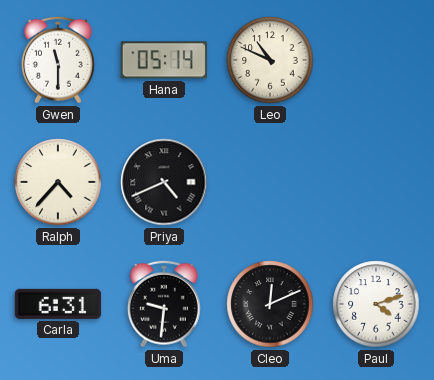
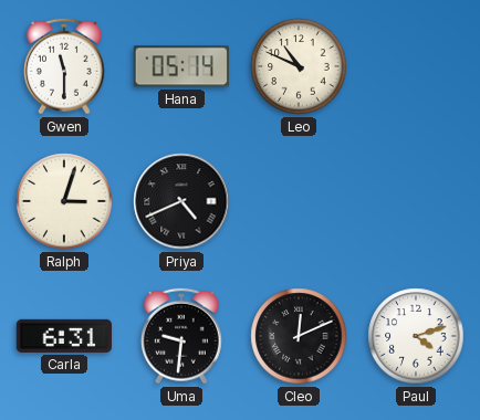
Ralph: 4:37 -> 3:03 (64, 201)
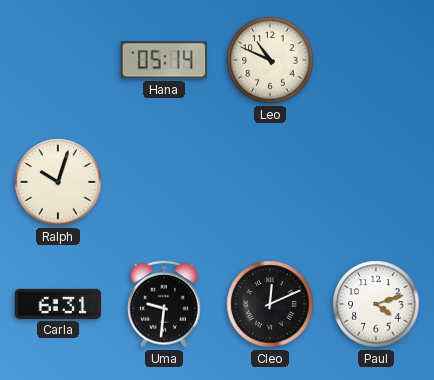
Gwen: 11:30 -> none (64, 66)
Ralph: 3:03 -> 10:03 (58, 182)
Priya: 4:41 -> none (181, 201)
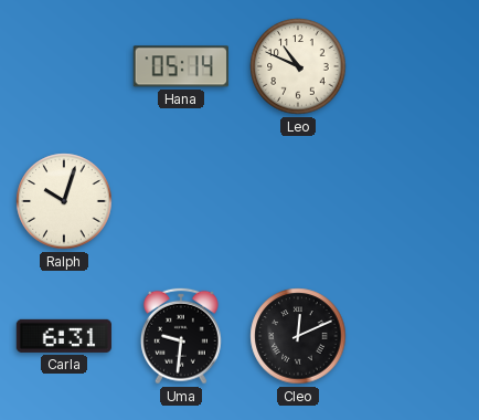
Paul: 4:12 -> none (376, 304)
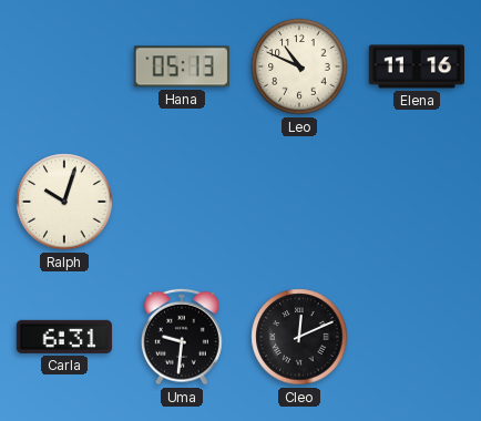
Hana: 05:14 -> 05:13 (182, 66)
Elena: none -> 11:16 (416, 66)
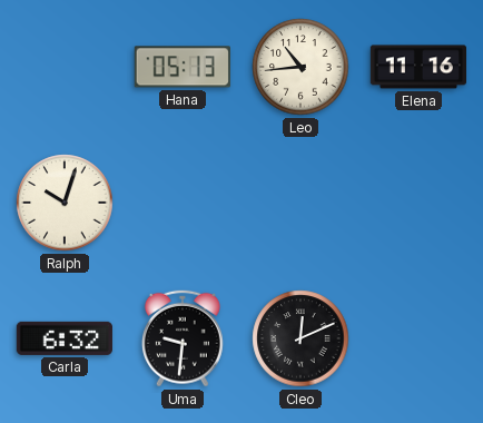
Leo: 10:49 -> 10:44 (300, 67)
Carla: 6:31 -> 6:32 (65, 338)
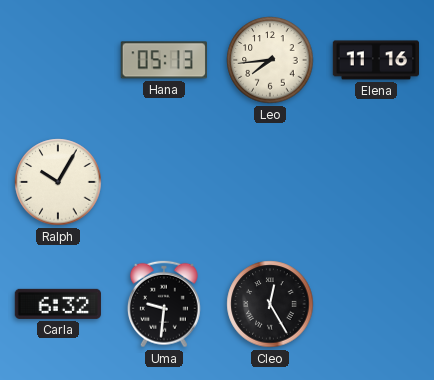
Leo: 10:44 -> 7:44 (270, 60)
Ralph: 10:03 -> 10:05 (58, 182)
Cleo: 12:11 -> 12:25 (270, 304)
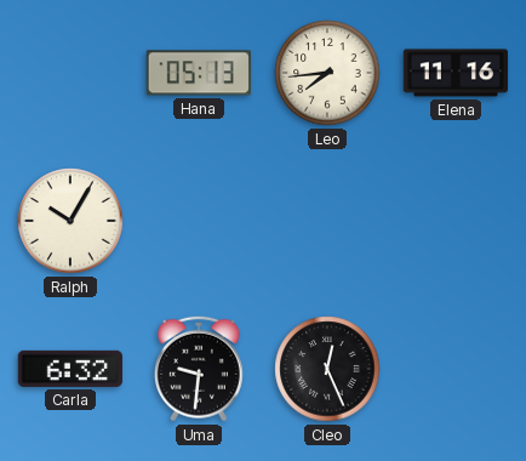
Cleo: 12:25 -> 12:26 (327, 369)
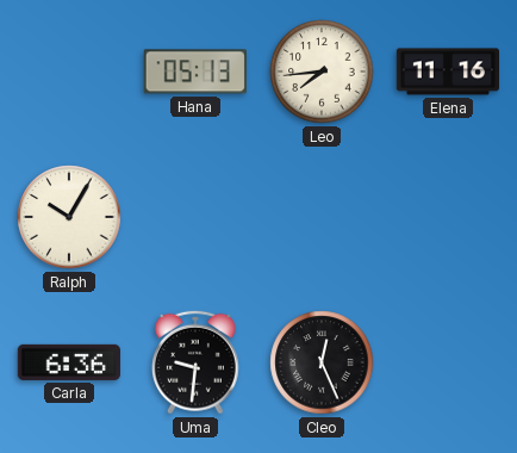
Carla: 6:32 -> 6:36 (69, 362)
